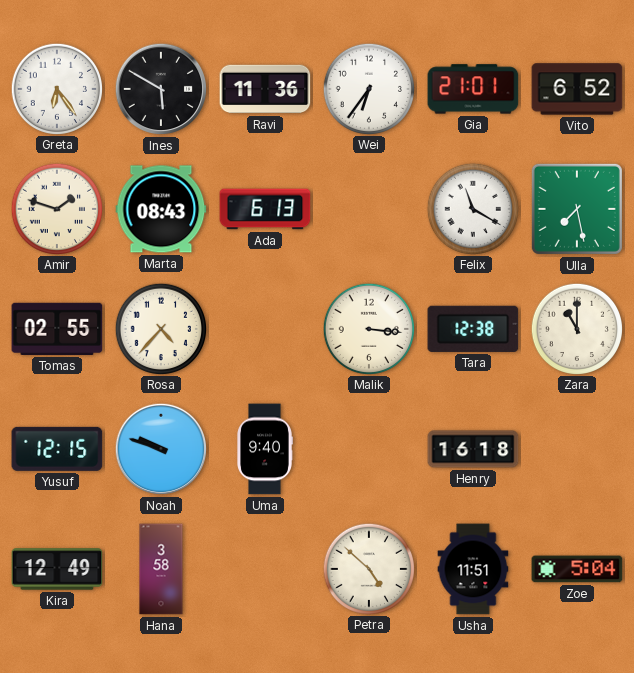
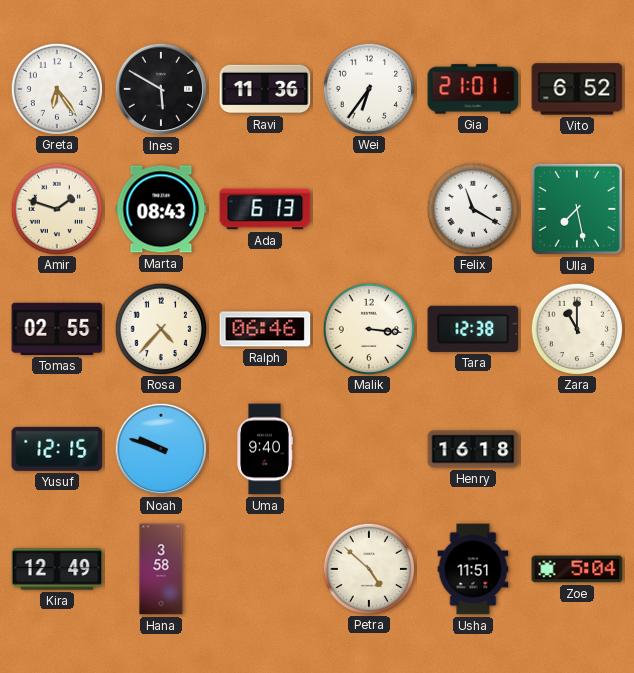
Ralph: none -> 06:46 (265, 329)
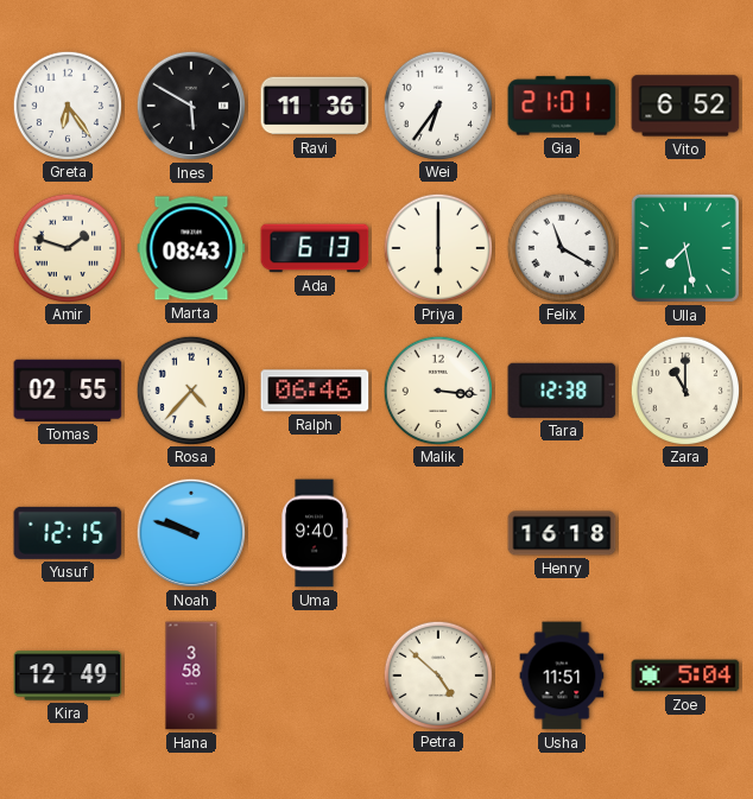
Priya: none -> 6:00 (437, 247)
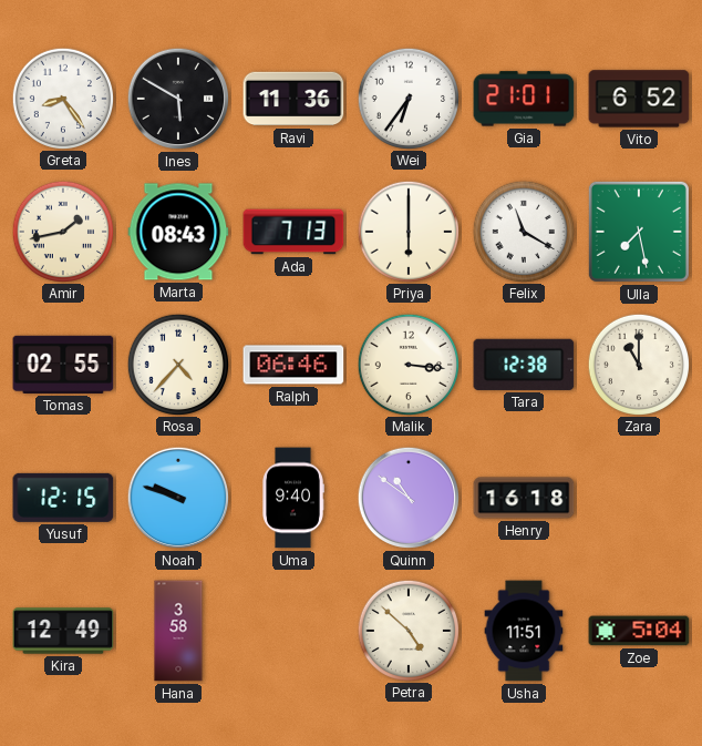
Greta: 6:24 -> 8:24 (62, 98)
Amir: 1:48 -> 1:43 (62, 231)
Ada: 6:13 -> 7:13 (293, 232)
Quinn: none -> 10:51 (409, 498)
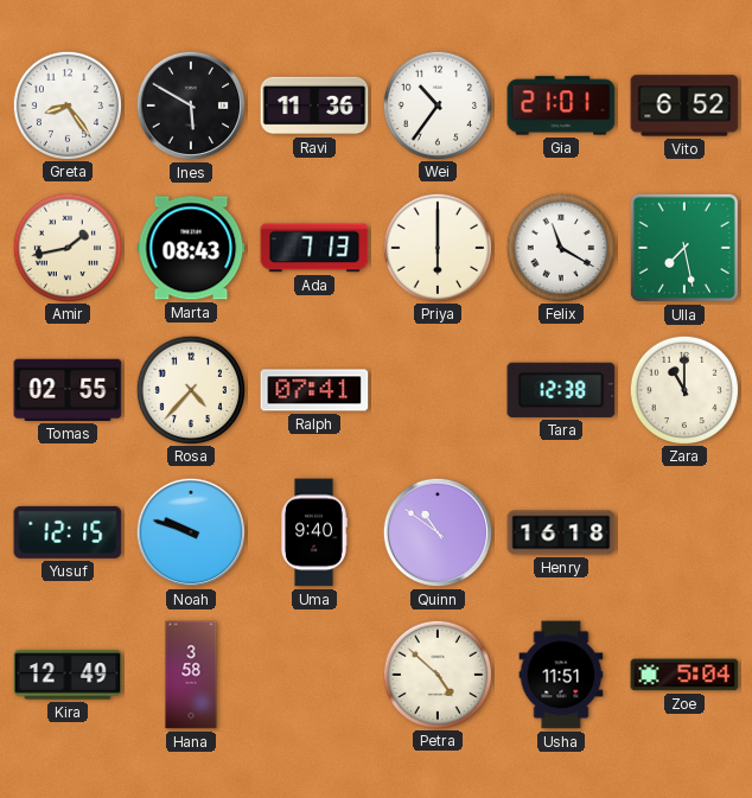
Wei: 6:36 -> 10:36 (436, 104)
Ralph: 06:46 -> 07:41 (314, 390)
Malik: 3:16 -> none (407, 364)
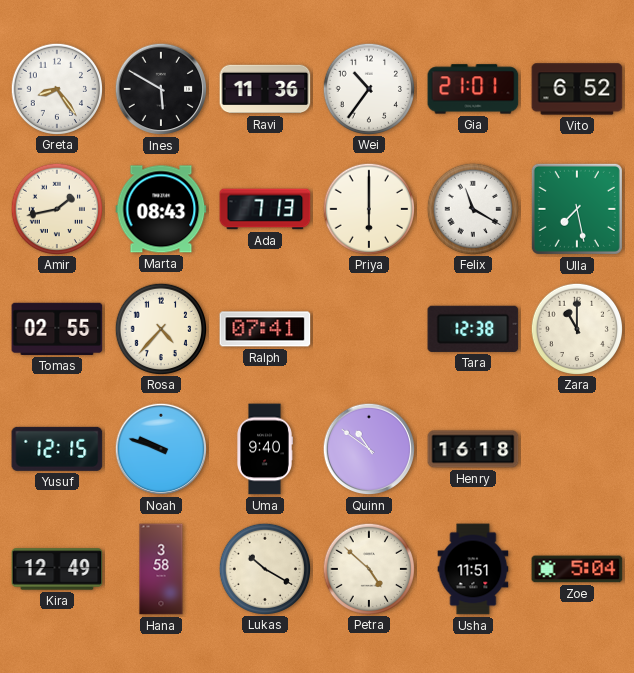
Lukas: none -> 10:20 (264, 568)
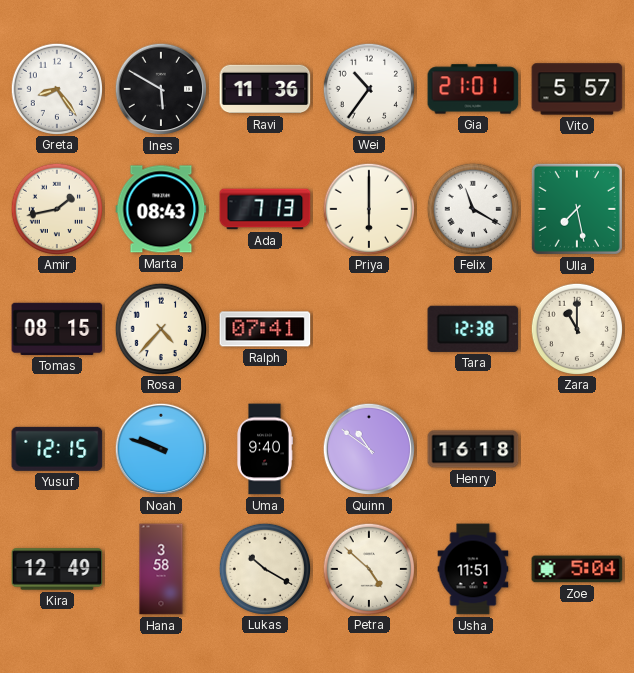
Vito: 6:52 -> 5:57 (577, 89)
Tomas: 02:55 -> 08:15 (57, 329)
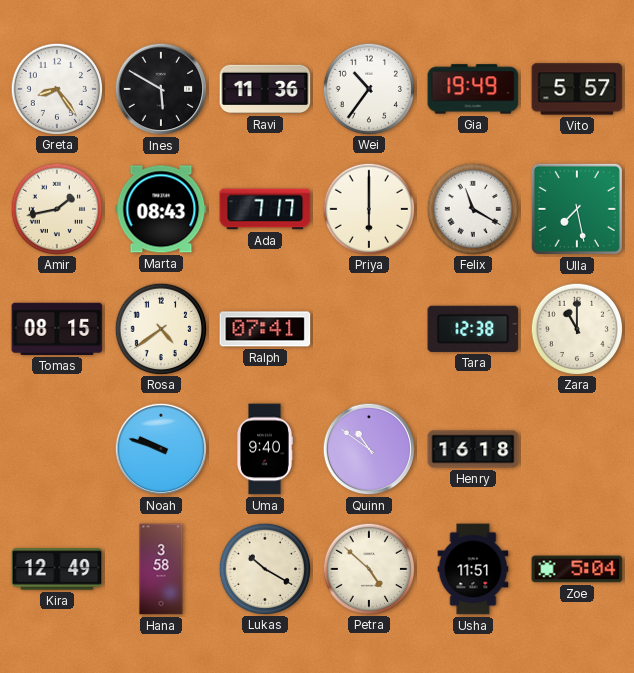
Gia: 21:01 -> 19:49 (473, 89)
Ada: 7:13 -> 7:17 (265, 209)
Rosa: 4:37 -> 4:39 (160, 328)
Yusuf: 12:15 -> none (57, 449)
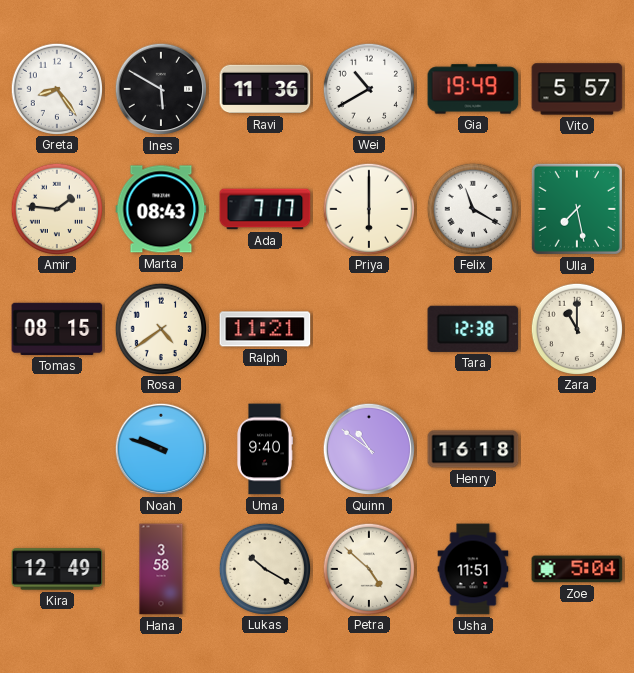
Wei: 10:36 -> 10:40 (368, 88)
Amir: 1:43 -> 1:46 (56, 208)
Ralph: 07:41 -> 11:21 (265, 329)
